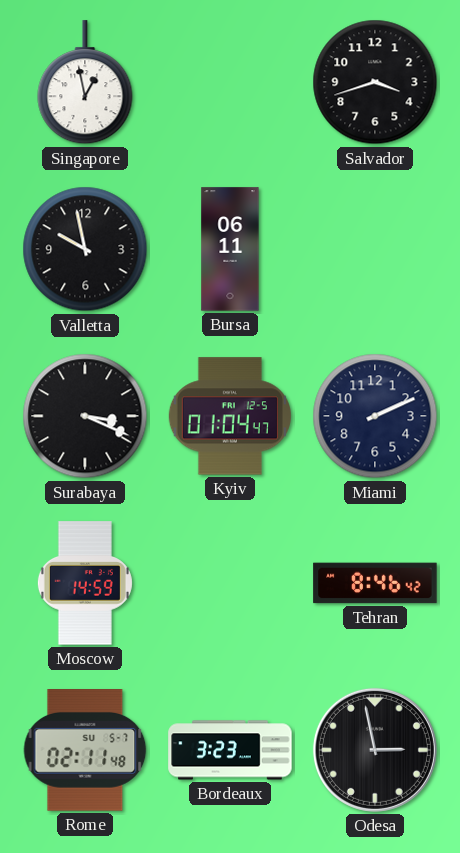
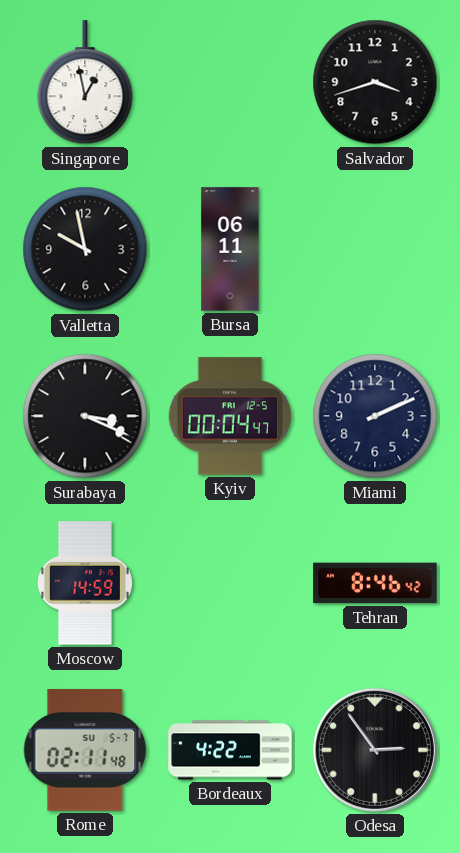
Kyiv: 01:04 -> 00:04 (230, 416)
Bordeaux: 3:23 -> 4:22 (230, 750)
Odesa: 2:58 -> 2:54 (375, 750)
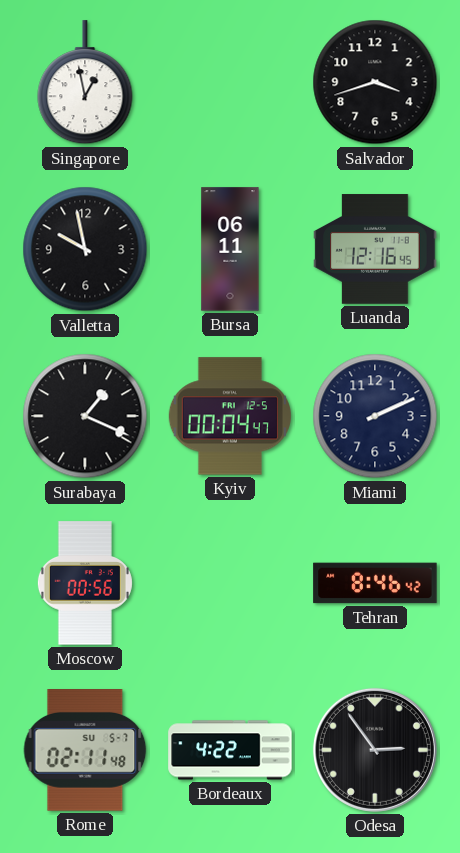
Luanda: none -> 12:16 (375, 249)
Surabaya: 3:19 -> 1:19 (85, 416)
Moscow: 14:59 -> 00:56 (85, 583)
